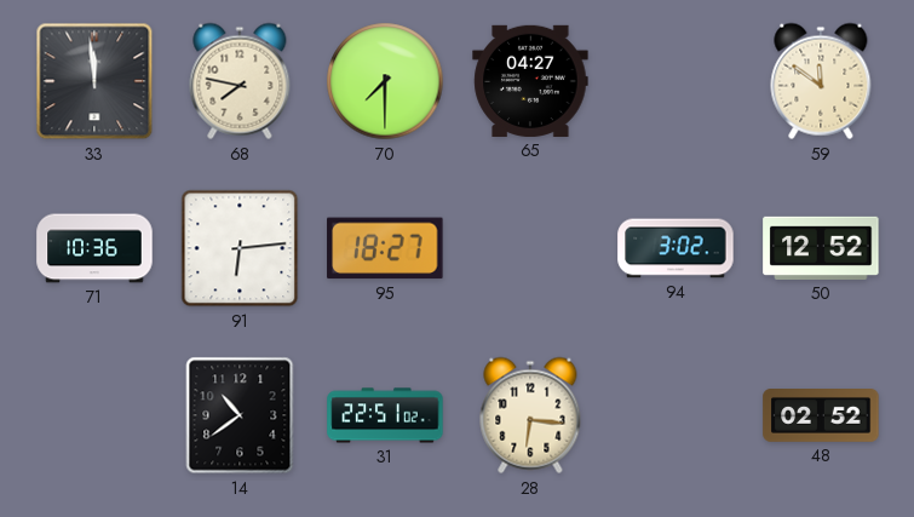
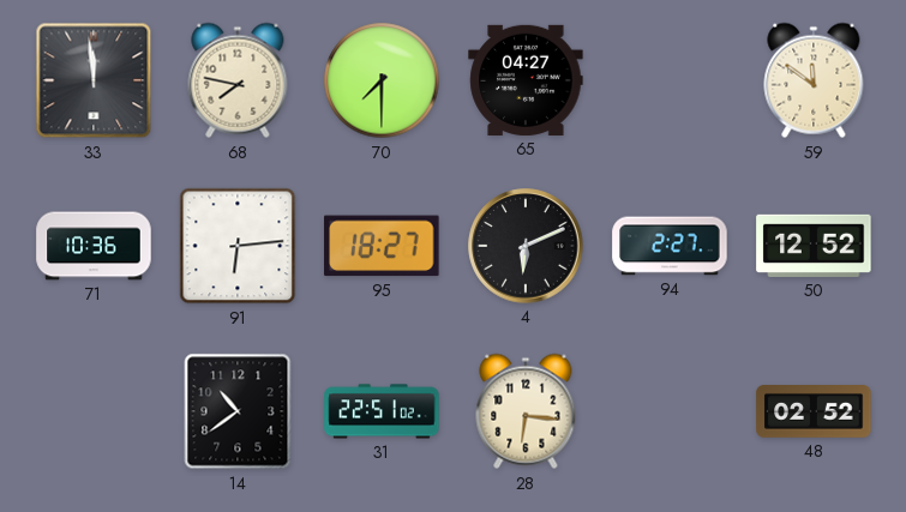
4: none -> 6:11 (526, 246)
94: 3:02 -> 2:27 (670, 246)
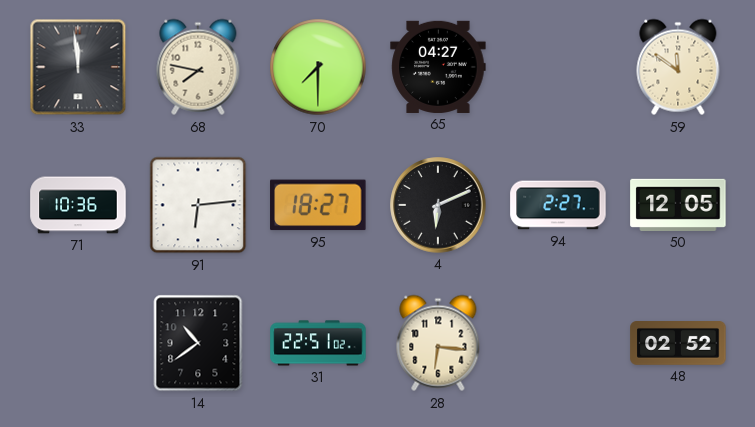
50: 12:52 -> 12:05 (678, 205)
